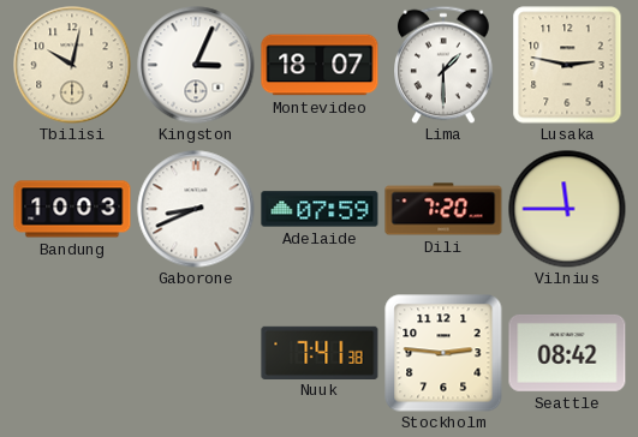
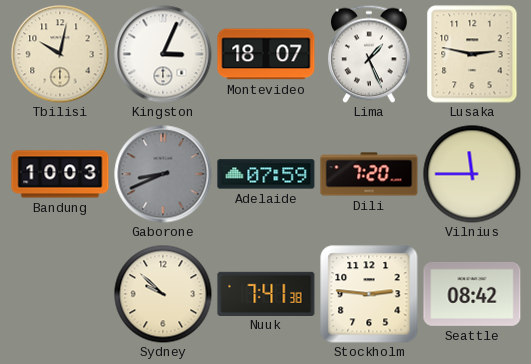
Lima: 1:30 -> 1:26 (369, 54)
Gaborone dial: white -> grey (163, 174)
Sydney: none -> 9:52 (163, 294)
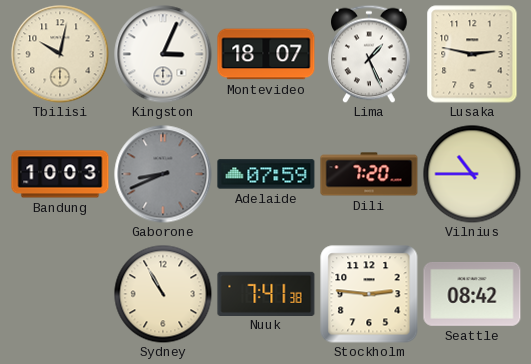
Vilnius: 11:45 -> 10:45 (472, 174)
Sydney: 9:52 -> 10:55 (163, 294)
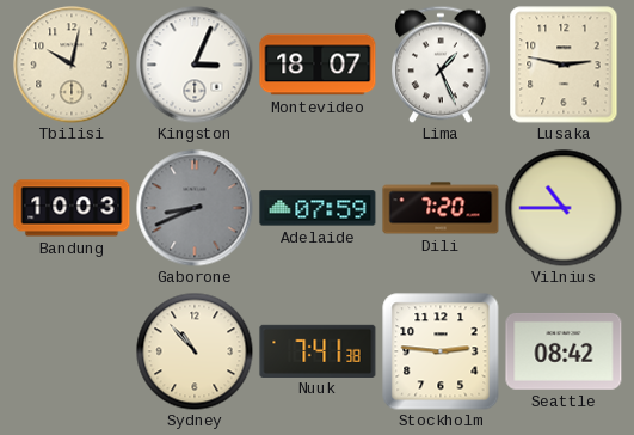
Sydney: 10:55 -> 10:53 (195, 351)
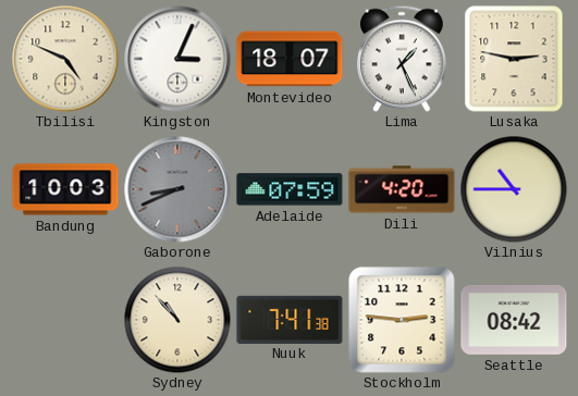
Tbilisi: 10:02 -> 4:49 (65, 59)
Dili: 7:20 -> 4:20 (402, 189)
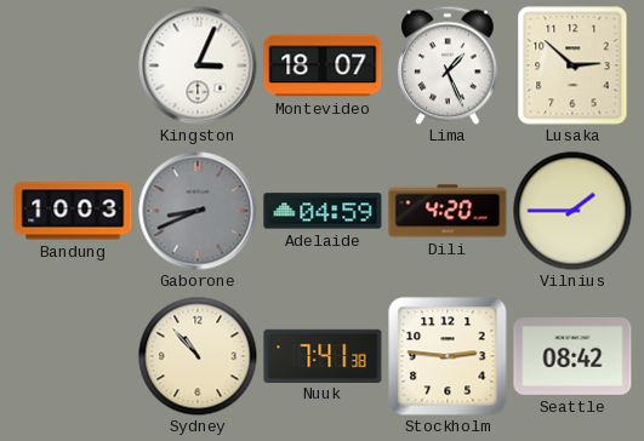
Tbilisi: 4:49 -> none (65, 59)
Lusaka: 2:47 -> 2:52 (572, 65)
Adelaide: 07:59 -> 04:59 (323, 211)
Vilnius: 10:45 -> 1:45 (572, 211)
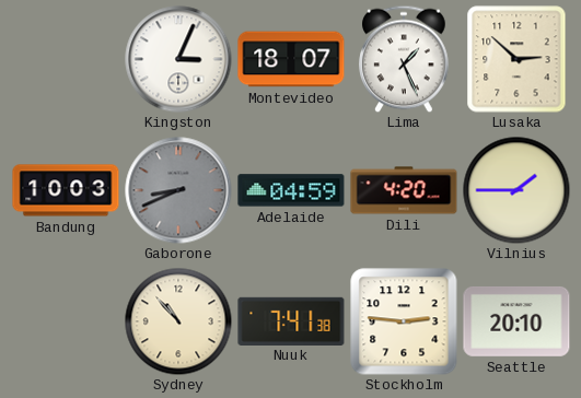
Seattle: 08:42 -> 20:10 (516, 321)
